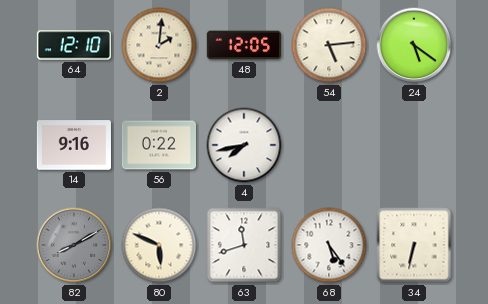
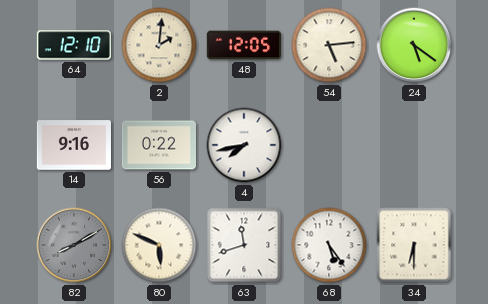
34: 6:32 -> 6:30 (414, 245)
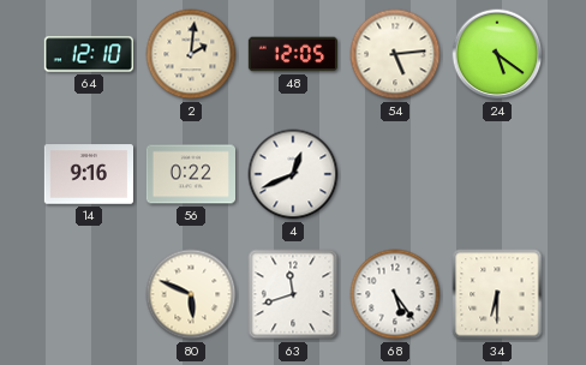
4: 7:43 -> 12:41 (293, 174)
82: 8:10 -> none (74, 245)
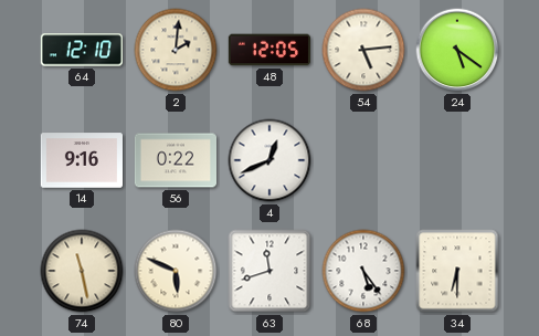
74: none -> 11:28 (82, 271)
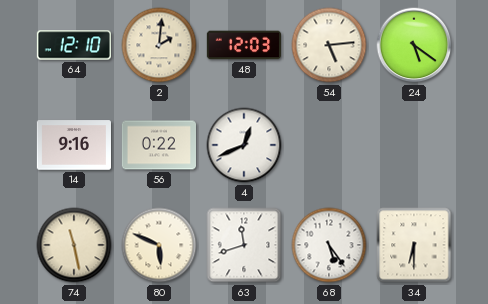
48: 12:05 -> 12:03 (243, 45)
